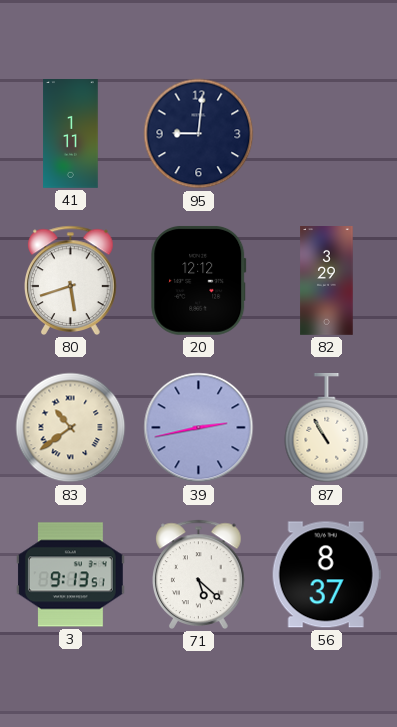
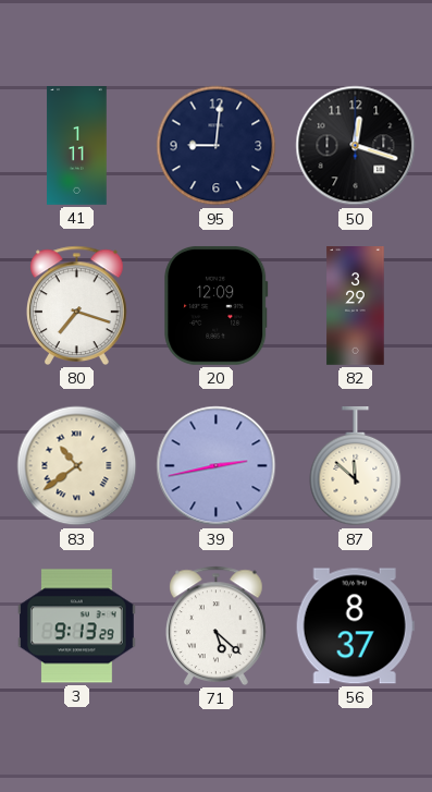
50: none -> 12:18 (356, 146)
80: 5:42 -> 7:18 (77, 305)
20: 12:12 -> 12:09 (217, 305)
87: 10:55 -> 11:52 (356, 467)
3: 9:13:51 -> 9:13:29 (76, 626)
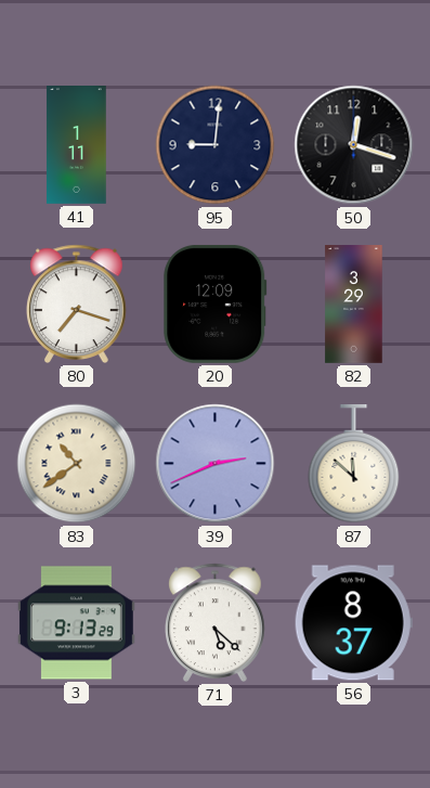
39: 2:43 -> 2:41 (216, 464)
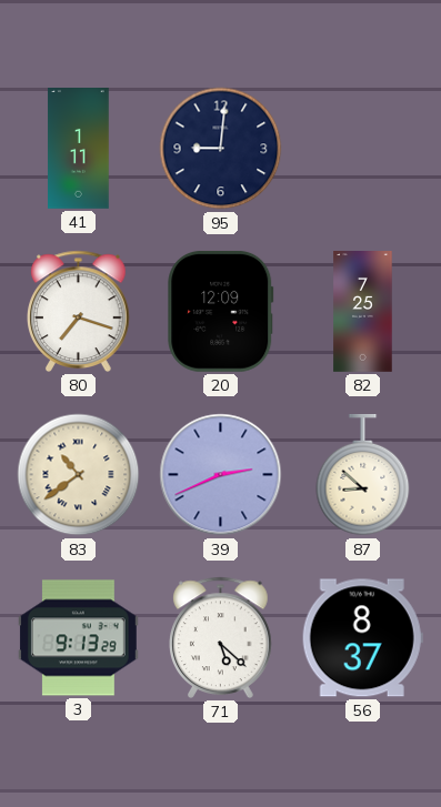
50: 12:18 -> none (354, 145)
82: 3:29 -> 7:25 (363, 312)
87: 11:52 -> 8:52 (363, 476)
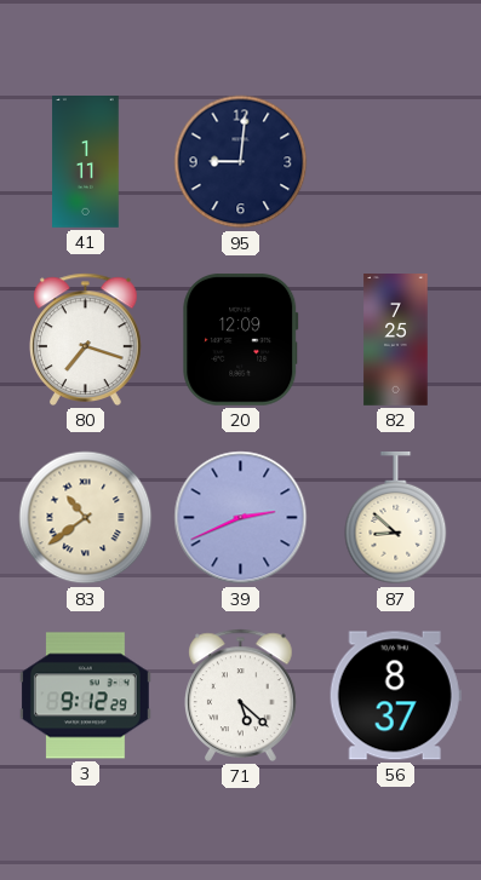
3: 9:13 -> 9:12 (85, 696)
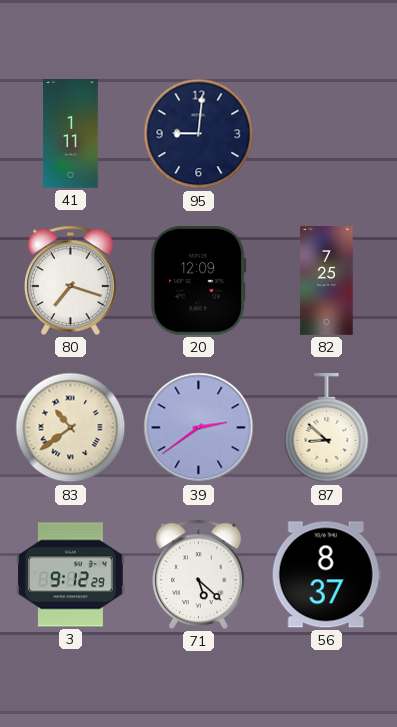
39: 2:41 -> 2:39 (199, 428)
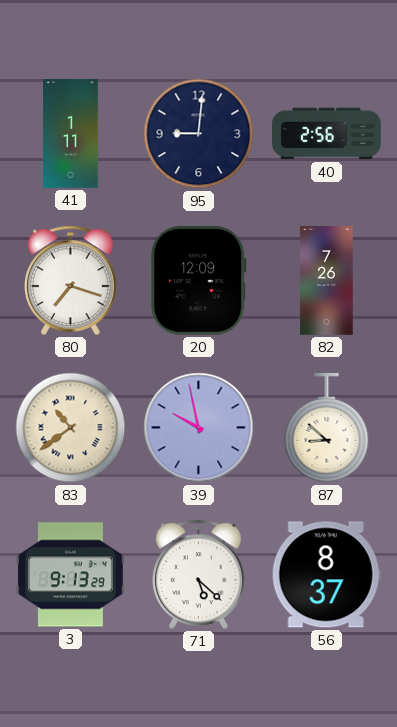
40: none -> 2:56 (327, 134)
82: 7:25 -> 7:26 (327, 281)
39: 2:39 -> 9:58 (199, 428)
3: 9:12 -> 9:13 (70, 575)
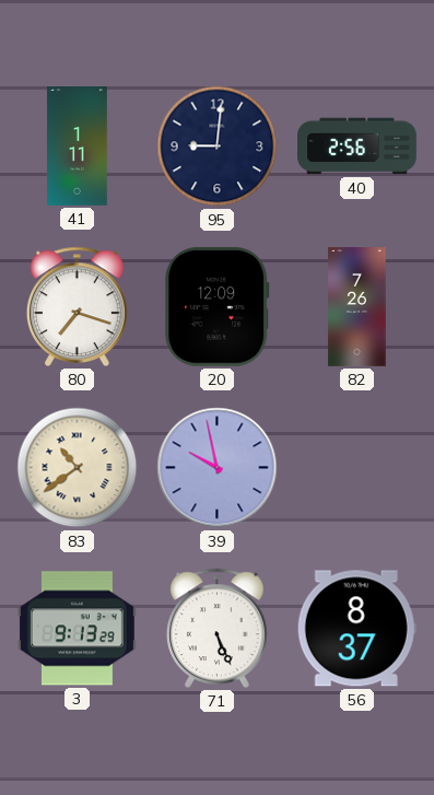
87: 8:52 -> none (327, 429)
71: 5:22 -> 5:26 (218, 628)
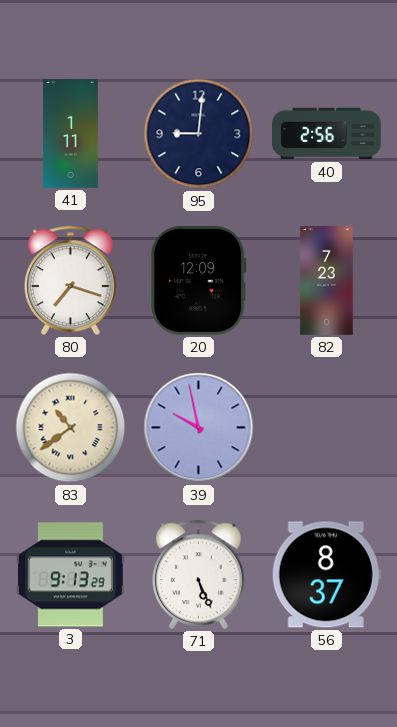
82: 7:26 -> 7:23 (327, 281)
